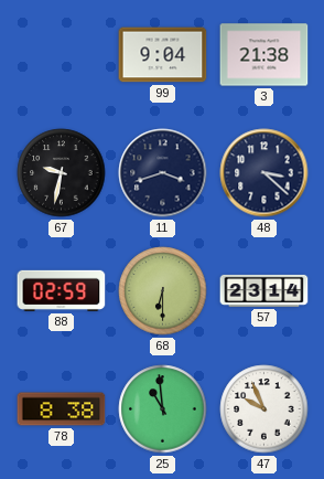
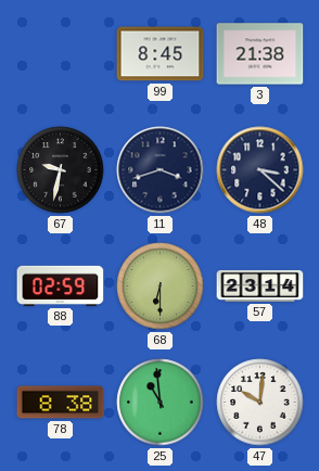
99: 9:04 -> 8:45 (161, 54)
47: 9:56 -> 10:01 (260, 403)
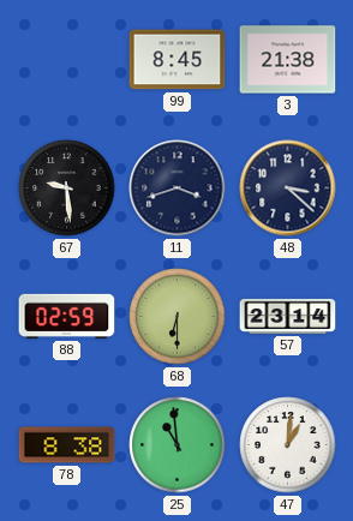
67: 9:32 -> 9:29 (67, 188)
47: 10:01 -> 1:01 (288, 445)
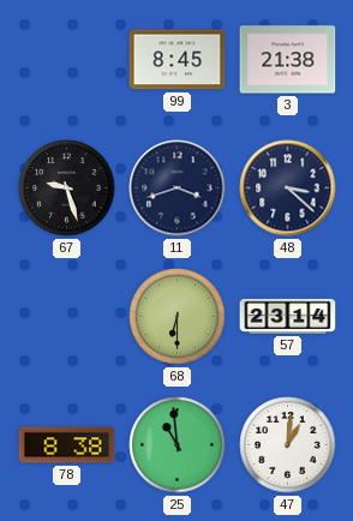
67: 9:29 -> 9:27 (67, 188)
88: 02:59 -> none (67, 316)
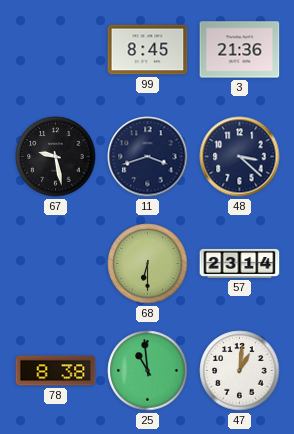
3: 21:38 -> 21:36 (240, 50)
67: 9:27 -> 9:28 (56, 157)
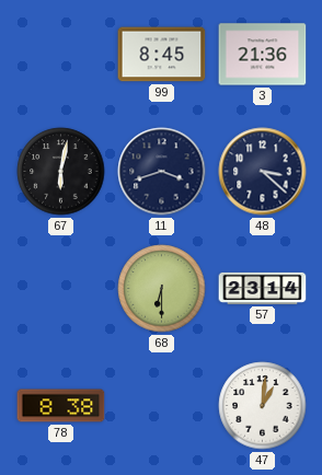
67: 9:28 -> 6:02 (61, 172)
25: 10:59 -> none (148, 371)
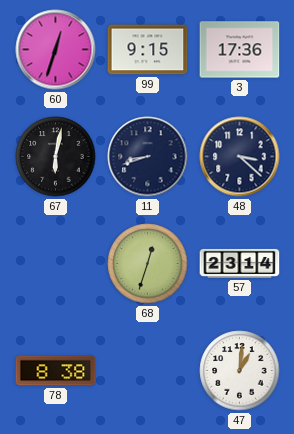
60: none -> 12:33 (56, 50)
99: 8:45 -> 9:15 (148, 50)
3: 21:36 -> 17:36 (240, 50)
11: 3:42 -> 8:42 (148, 157)
68: 6:30 -> 12:33 (148, 264)
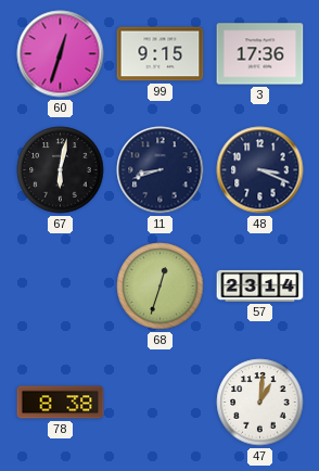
48: 3:22 -> 3:19 (260, 170)
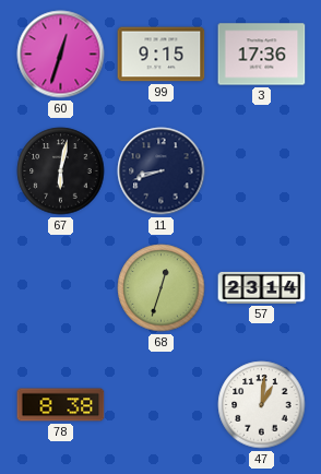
48: 3:19 -> none (260, 170)
